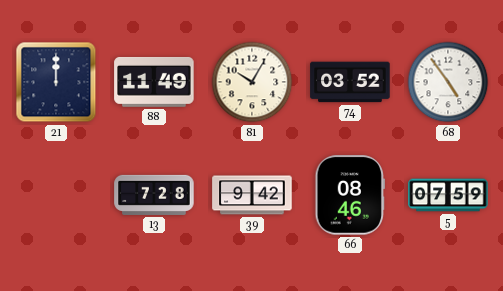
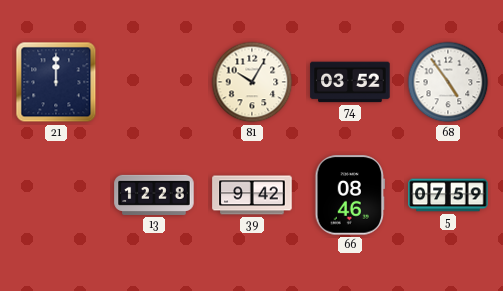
88: 11:49 -> none (154, 82)
13: 7:28 -> 12:28 (154, 195)
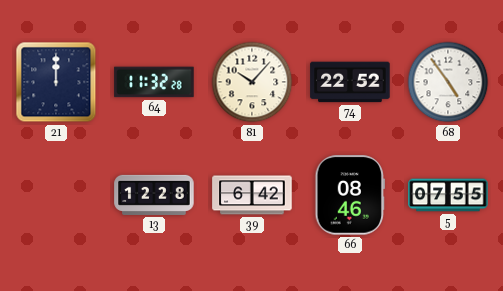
64: none -> 11:32 (154, 82)
81: 10:05 -> 10:07 (252, 82)
74: 03:52 -> 22:52 (350, 82)
39: 9:42 -> 6:42 (252, 195)
5: 07:59 -> 07:55 (448, 195)
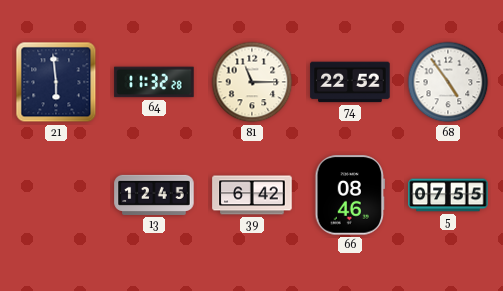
21: 12:00 -> 5:59 (56, 82)
81: 10:07 -> 11:15 (252, 82)
13: 12:28 -> 12:45 (154, 195)
